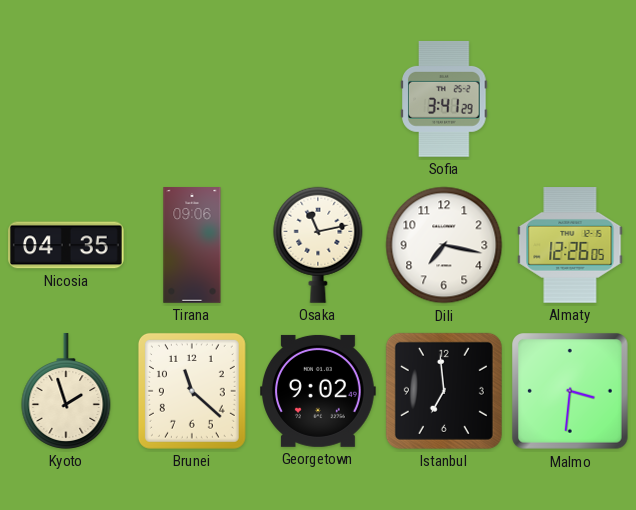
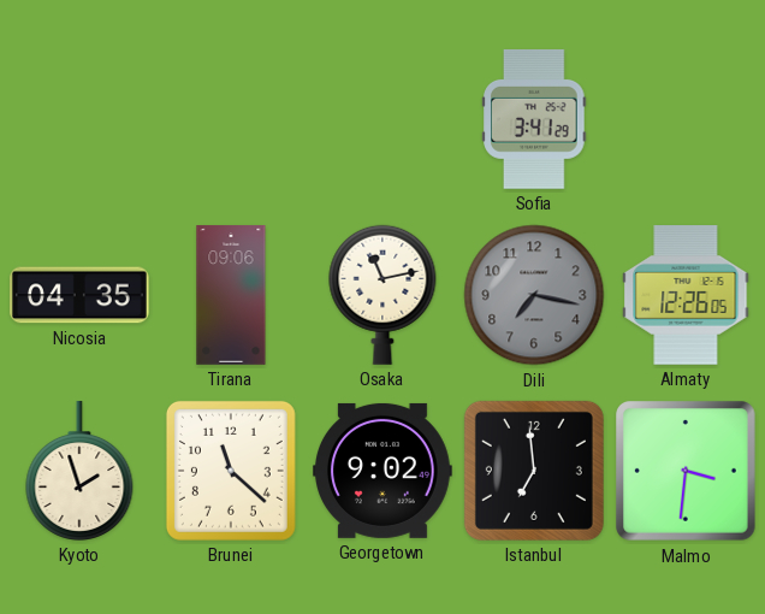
Dili dial: white -> grey (534, 295)
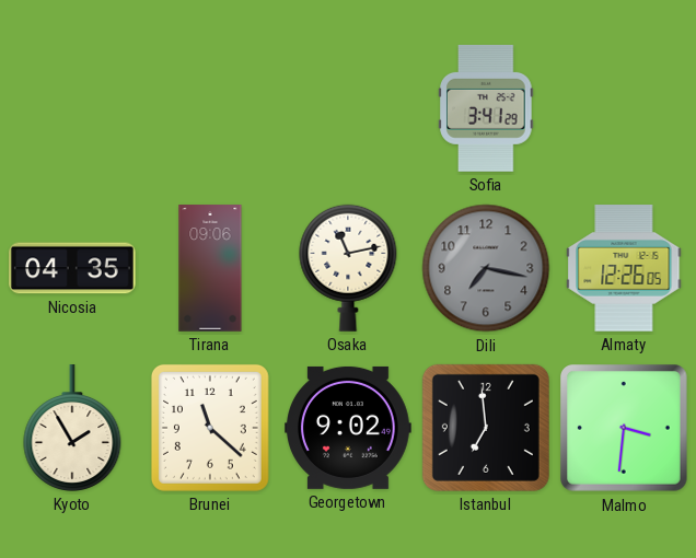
Kyoto: 1:57 -> 1:55 (72, 429)
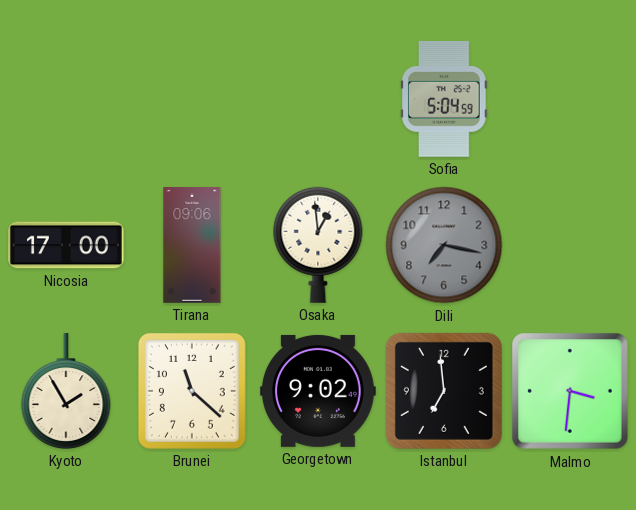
Sofia: 3:41 -> 5:04 (444, 99)
Nicosia: 04:35 -> 17:00 (67, 245)
Osaka: 11:13 -> 12:59 (318, 245)
Almaty: 12:26 -> none (624, 269)
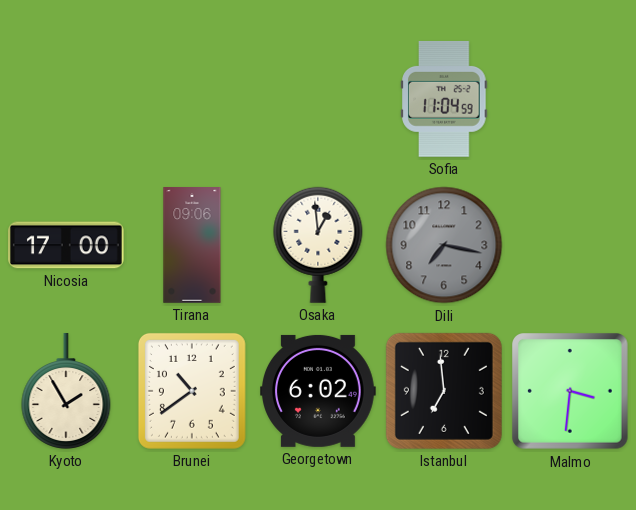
Sofia: 5:04 -> 11:04 (444, 99)
Brunei: 11:22 -> 10:39 (192, 391)
Georgetown: 9:02 -> 6:02 (319, 391)
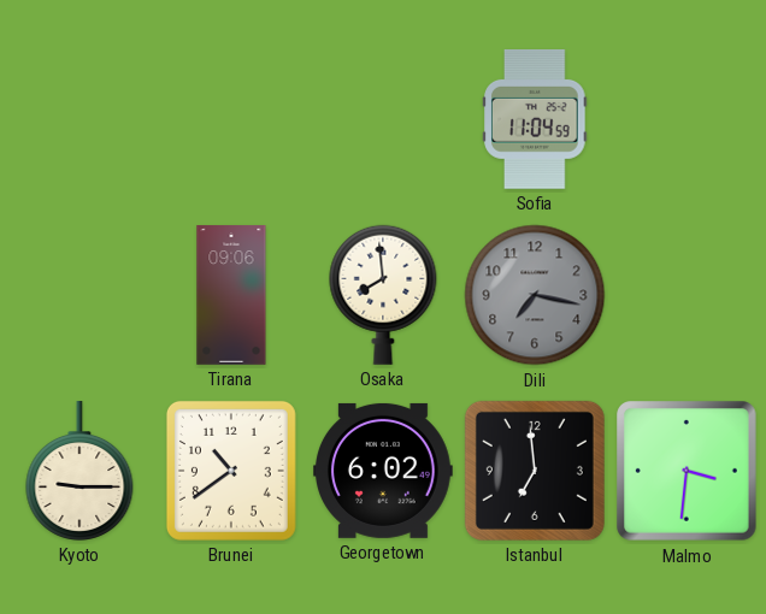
Nicosia: 17:00 -> none (67, 245)
Osaka: 12:59 -> 7:59 (383, 295)
Kyoto: 1:55 -> 9:15 (79, 472)
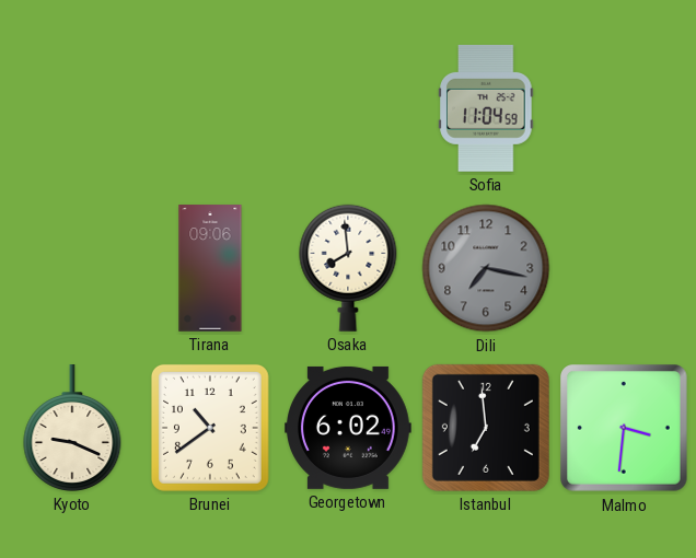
Kyoto: 9:15 -> 9:19 (72, 429)
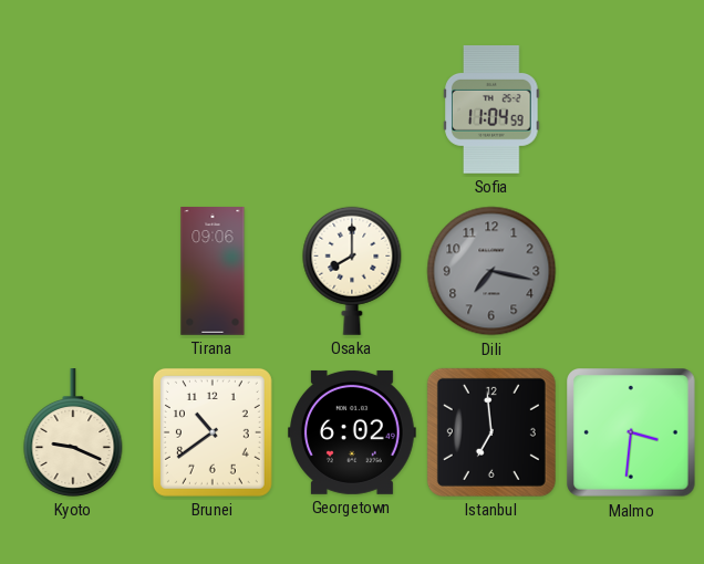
Osaka: 7:59 -> 8:00 (352, 271)
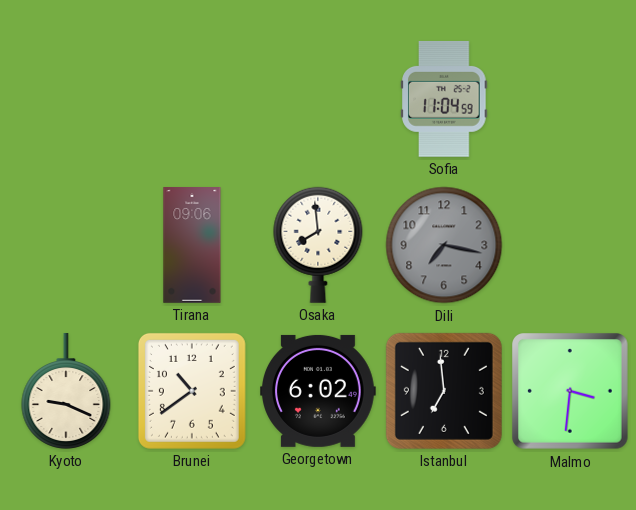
Osaka: 8:00 -> 7:59 (318, 245)
